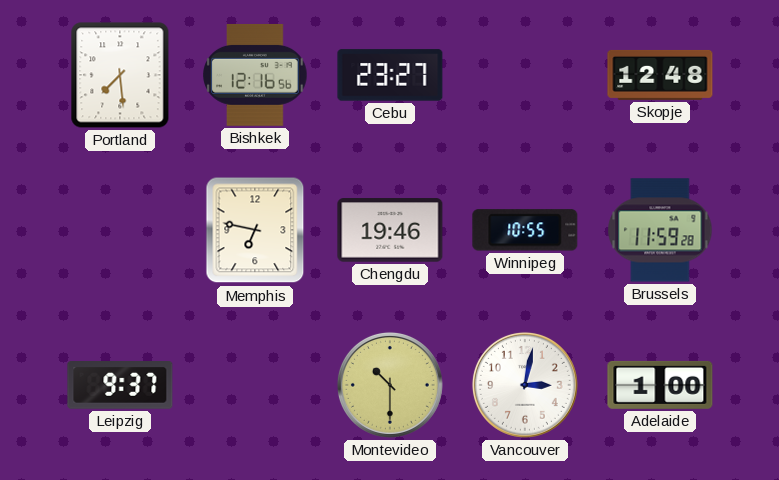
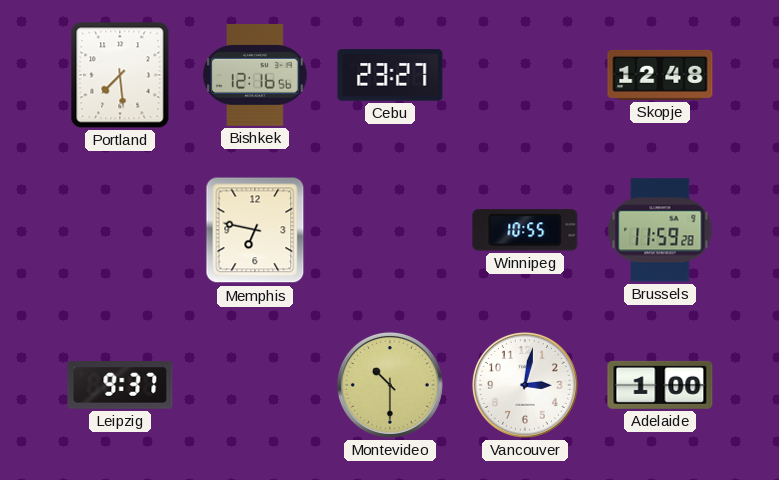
Chengdu: 19:46 -> none (390, 230)
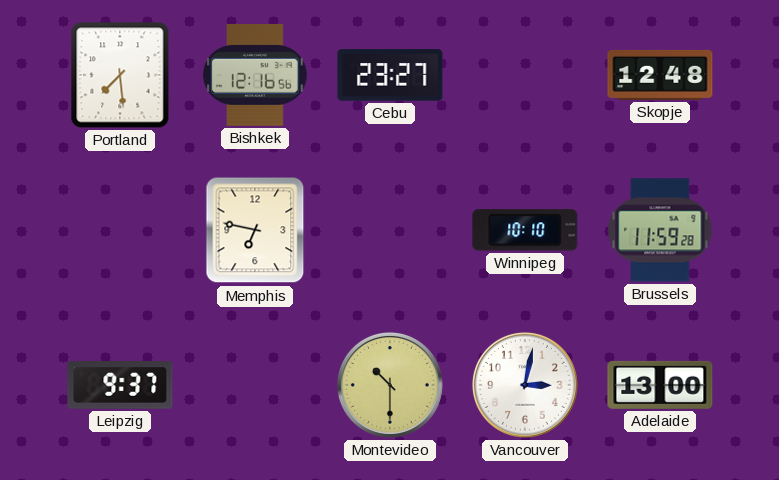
Winnipeg: 10:55 -> 10:10 (525, 230)
Adelaide: 1:00 -> 13:00 (660, 385)
